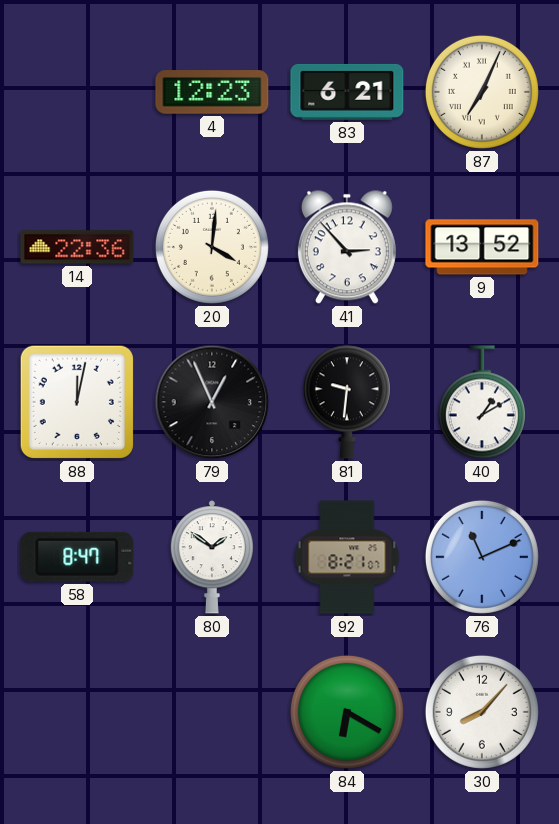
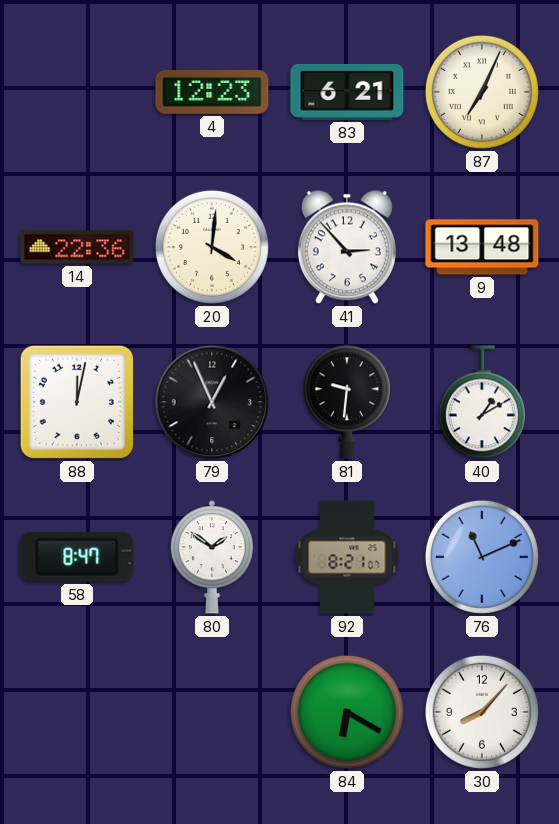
9: 13:52 -> 13:48 (482, 247)
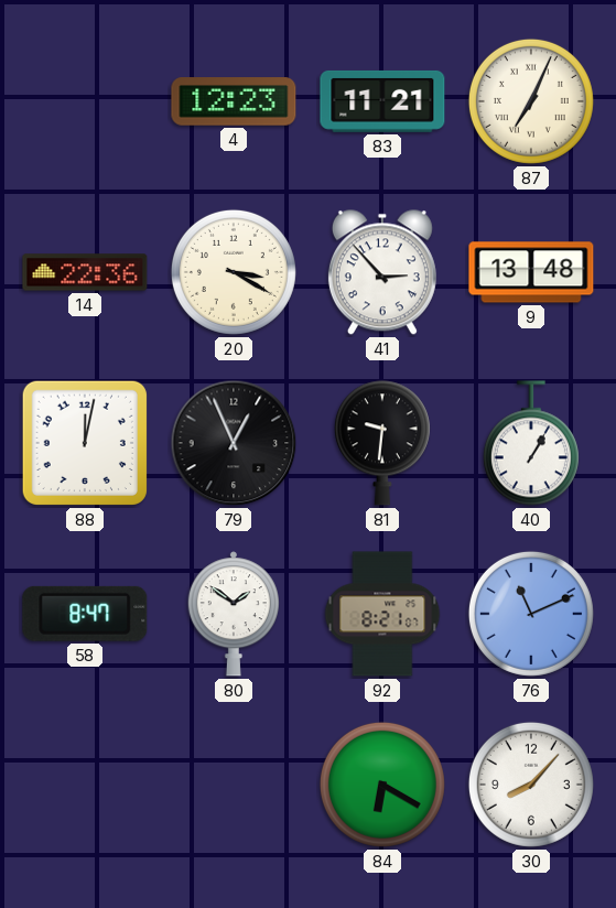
83: 6:21 -> 11:21 (382, 101)
20: 4:01 -> 3:20 (234, 272)
40: 1:10 -> 1:05 (531, 443)
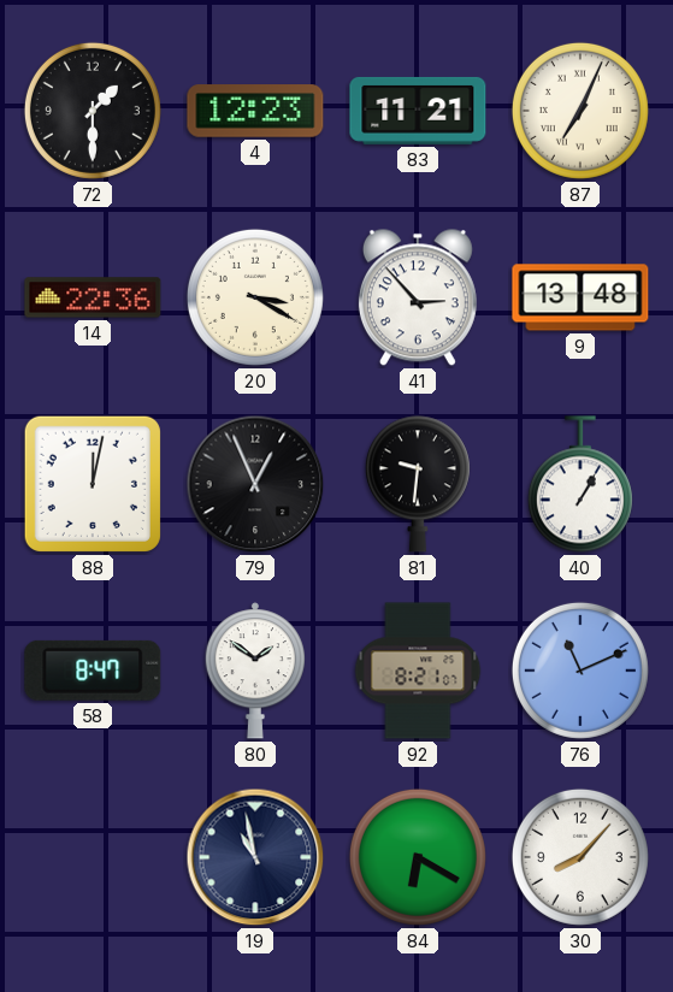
72: none -> 1:30 (93, 111)
19: none -> 10:58 (255, 857)
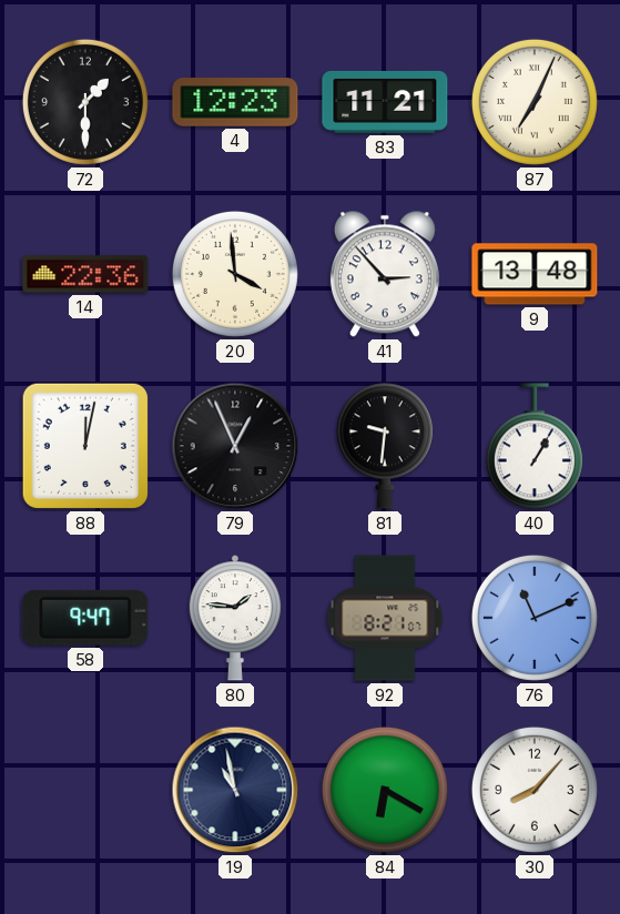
20: 3:20 -> 3:59 (235, 274)
58: 8:47 -> 9:47 (85, 618)
80: 1:51 -> 1:46 (234, 618)
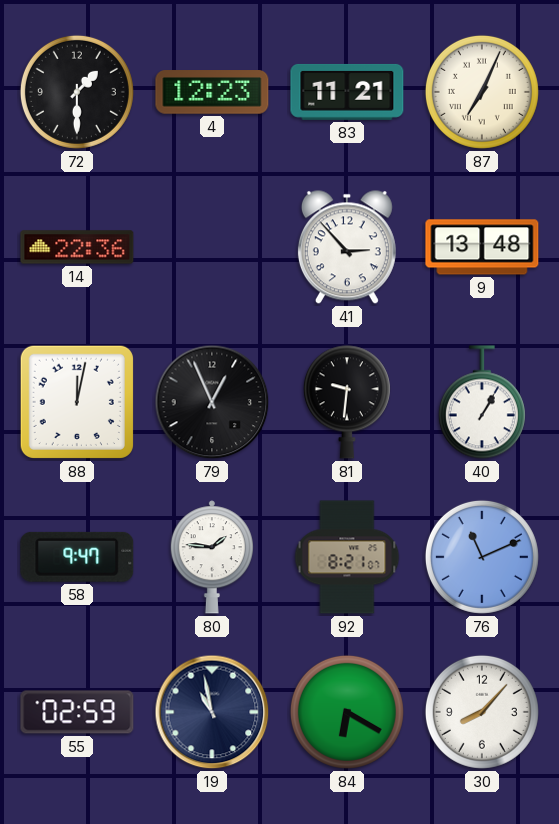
20: 3:59 -> none (235, 274)
55: none -> 02:59 (77, 712)
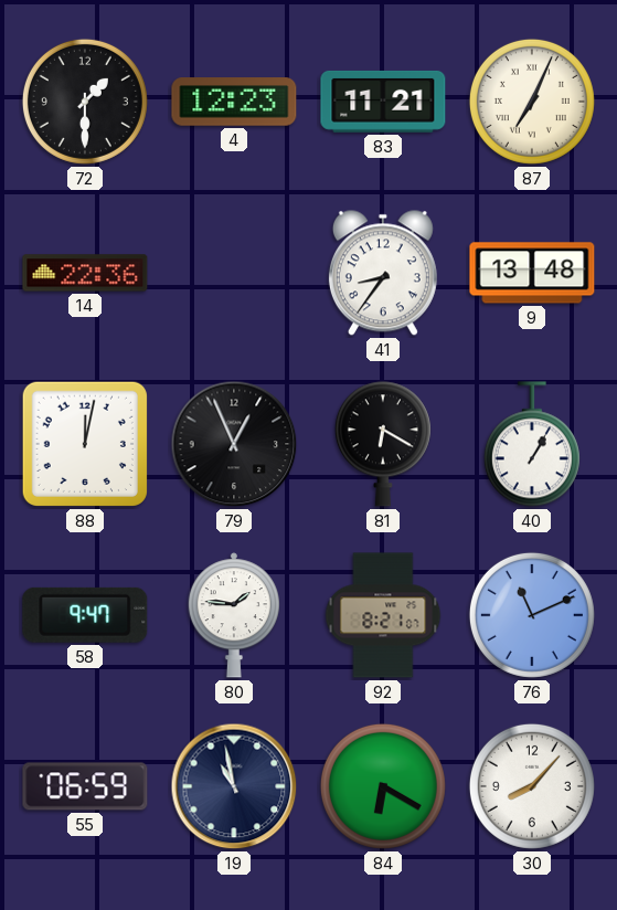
41: 2:53 -> 8:36 (383, 273)
81: 9:31 -> 6:20 (383, 444)
55: 02:59 -> 06:59 (85, 786)
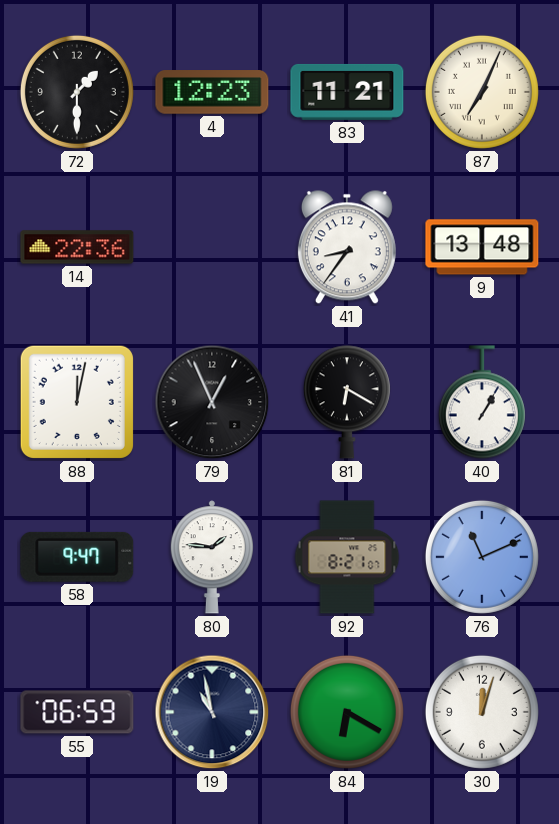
30: 8:07 -> 12:03 (482, 712)
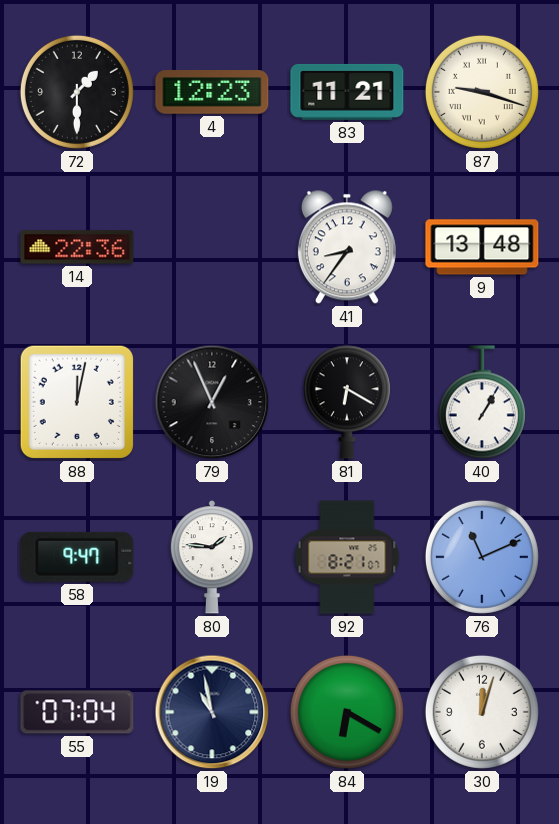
87: 7:04 -> 9:18 (482, 92)
55: 06:59 -> 07:04 (77, 712)
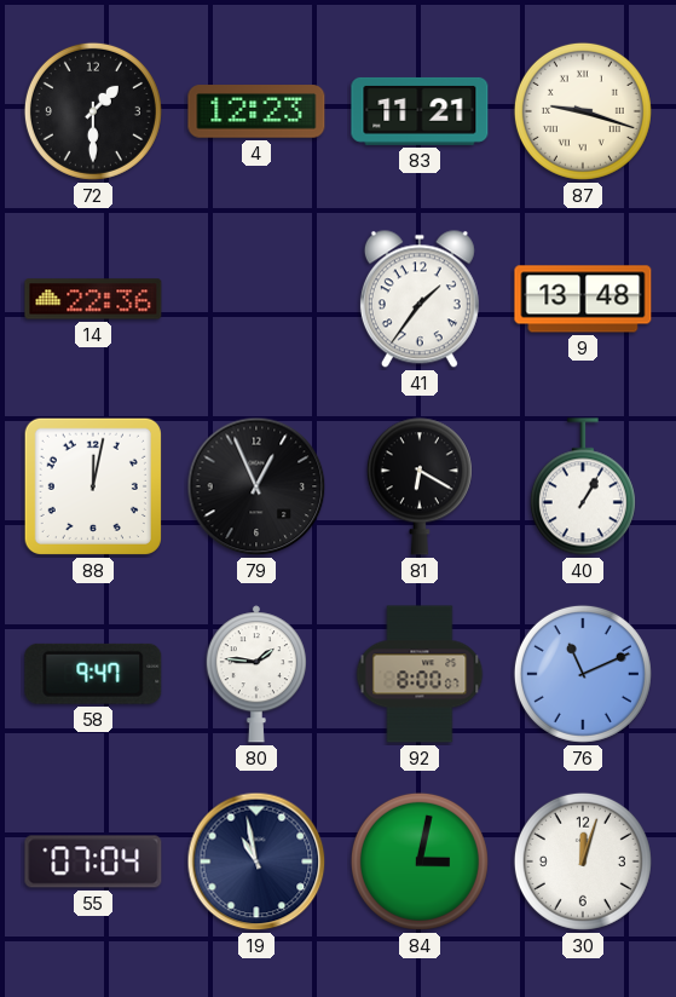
41: 8:36 -> 1:36 (420, 299)
92: 8:21 -> 8:00 (420, 674)
84: 6:20 -> 3:02 (420, 861)
